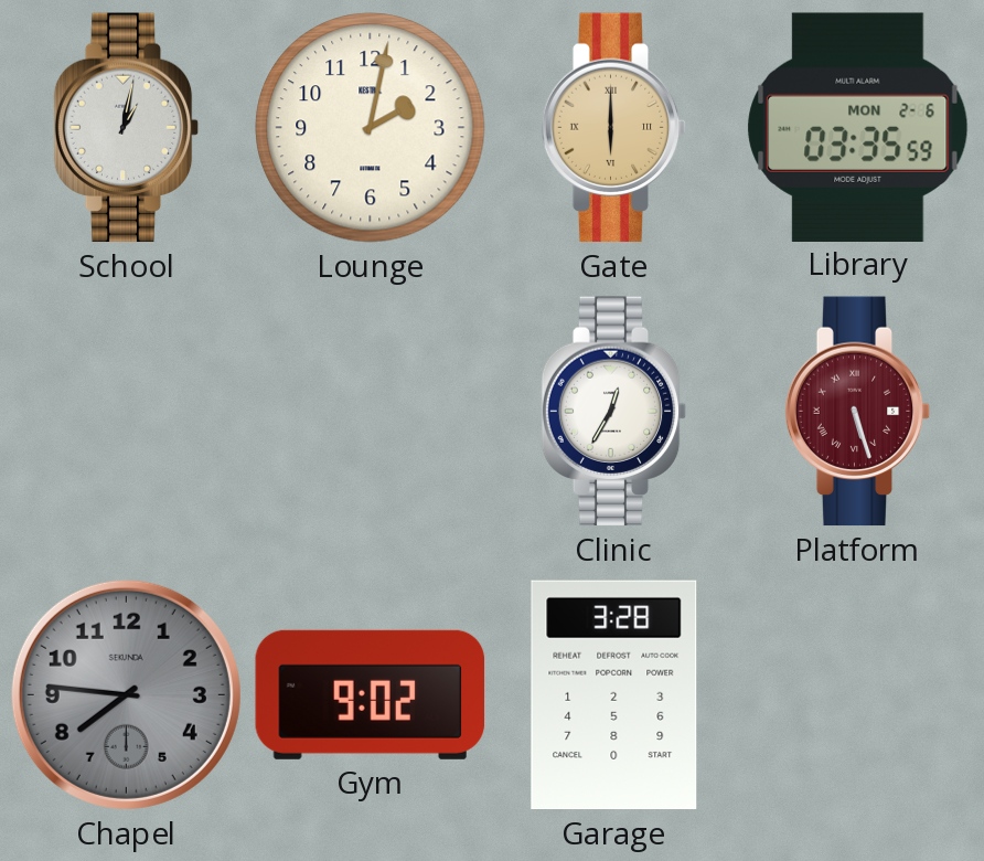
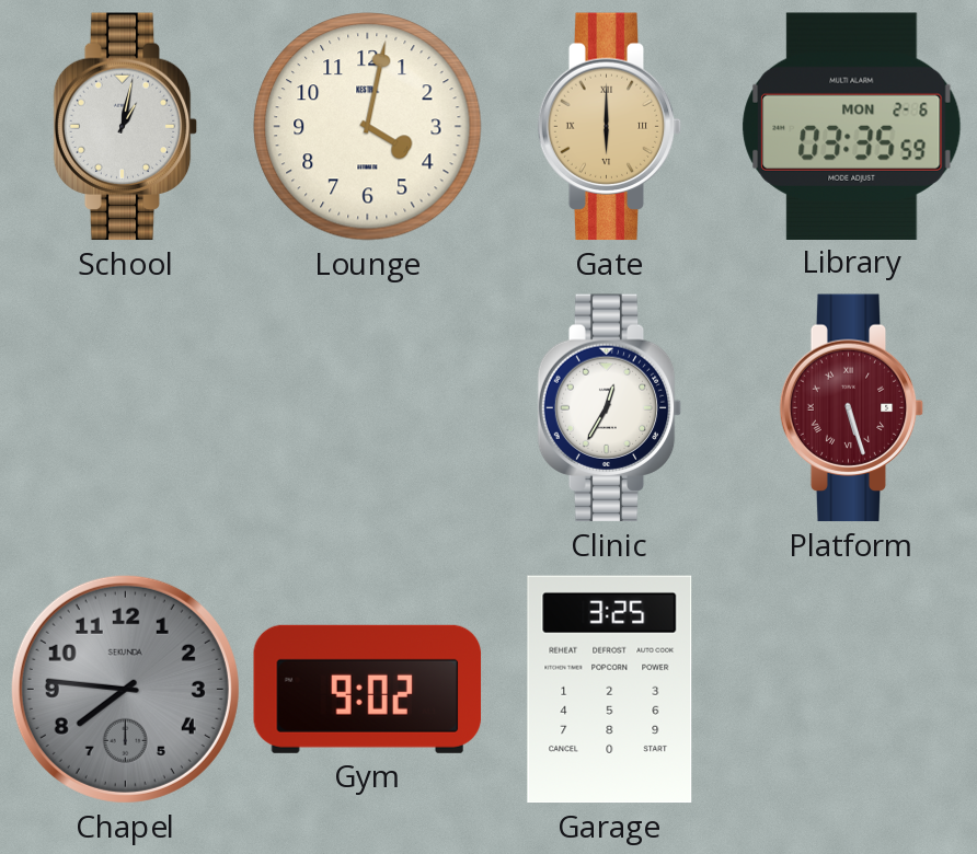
Lounge: 2:02 -> 4:02 (368, 127)
Garage: 3:28 -> 3:25 (610, 690)
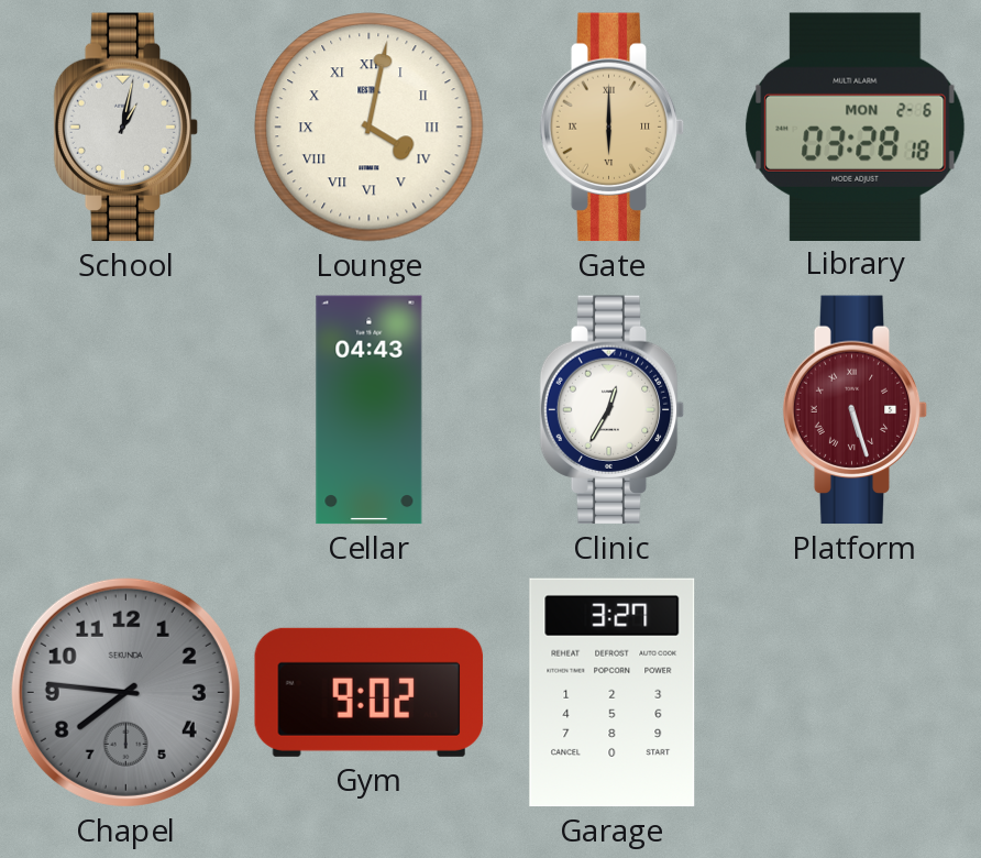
Lounge numerals: Arabic -> Roman (370, 128)
Library: 03:35 -> 03:28 (856, 127)
Cellar: none -> 04:43 (370, 410)
Garage: 3:25 -> 3:27 (613, 693)
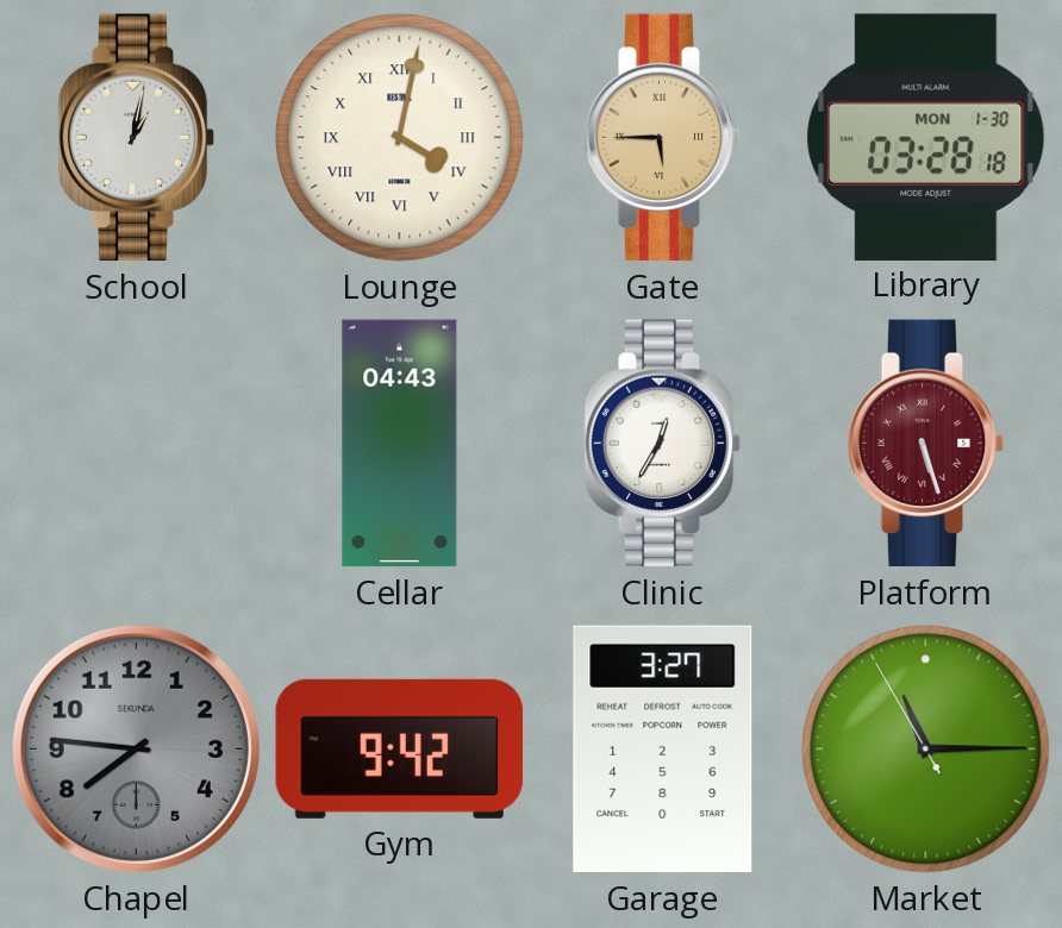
Gate: 6:00 -> 5:45 (663, 138)
Library date: MON 2-6 -> MON 1-30 (926, 137)
Gym: 9:02 -> 9:42 (400, 748)
Market: none -> 11:14 (926, 750)
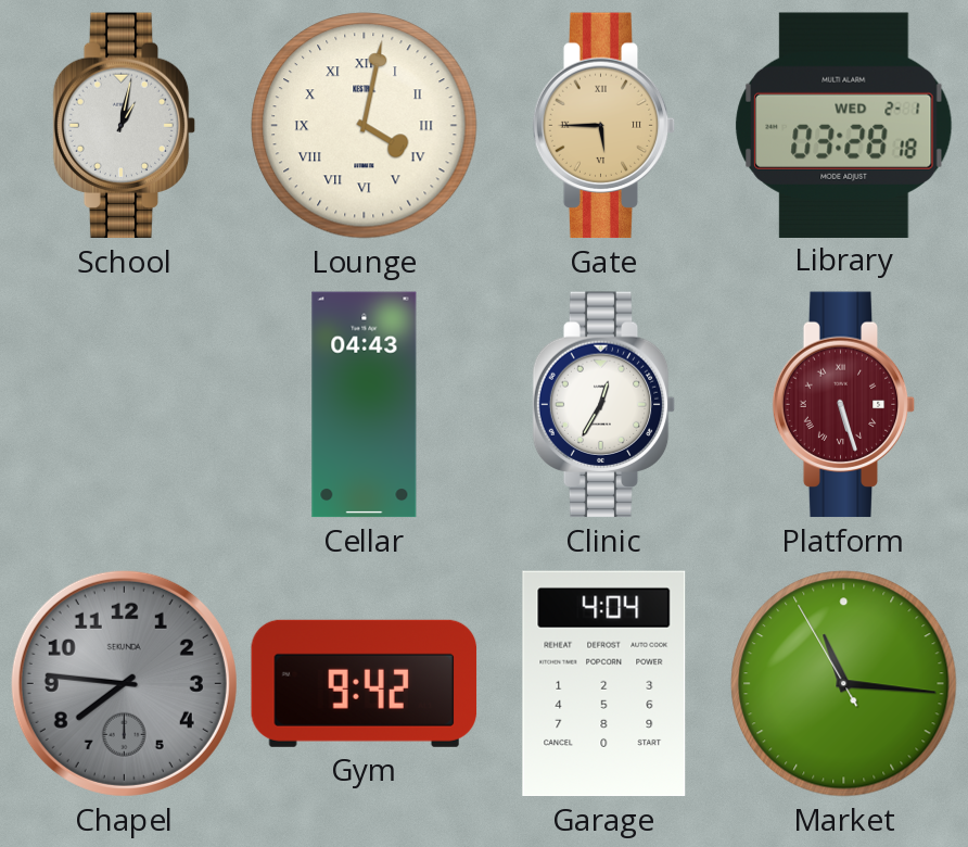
Library date: MON 1-30 -> WED 2-1 (844, 125)
Garage: 3:27 -> 4:04 (604, 684)
Market: 11:14 -> 11:15 (844, 684)
